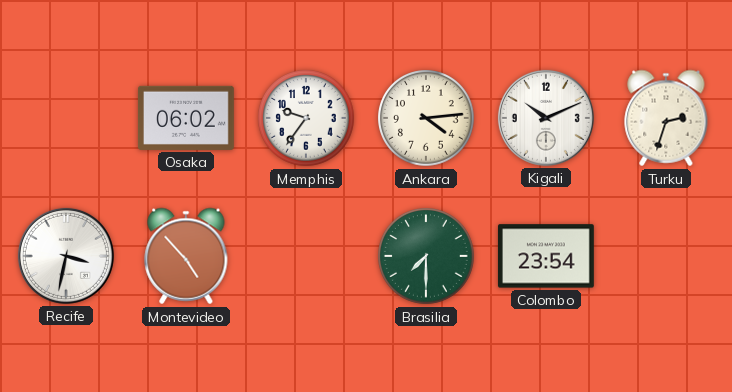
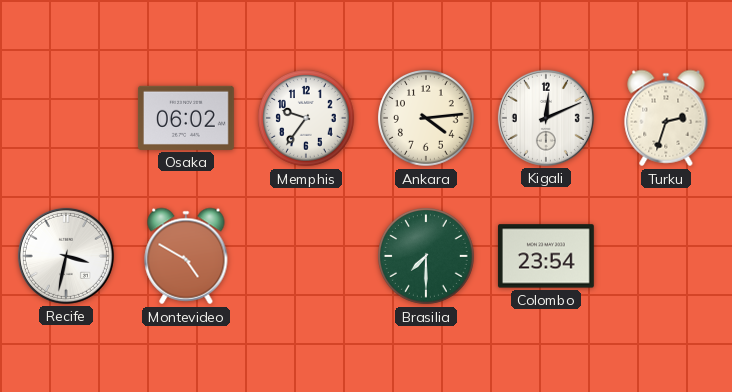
Kigali: 10:11 -> 12:11 (546, 118)
Montevideo: 4:53 -> 4:50 (186, 256)
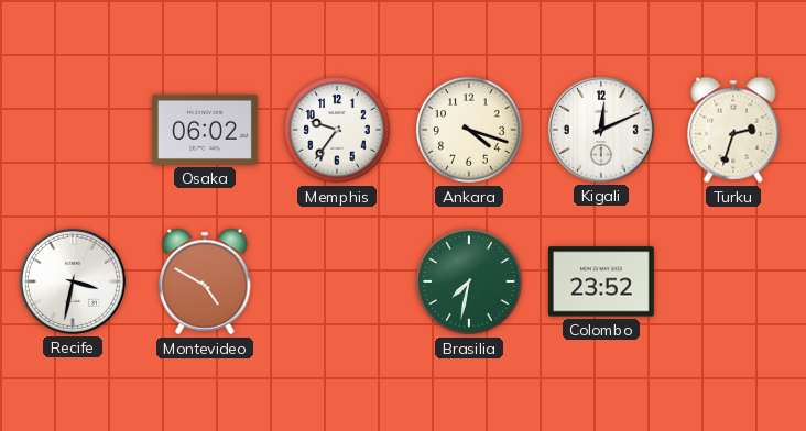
Ankara: 4:14 -> 4:18 (470, 131)
Brasilia: 7:30 -> 7:32 (470, 283)
Colombo: 23:54 -> 23:52 (601, 281)
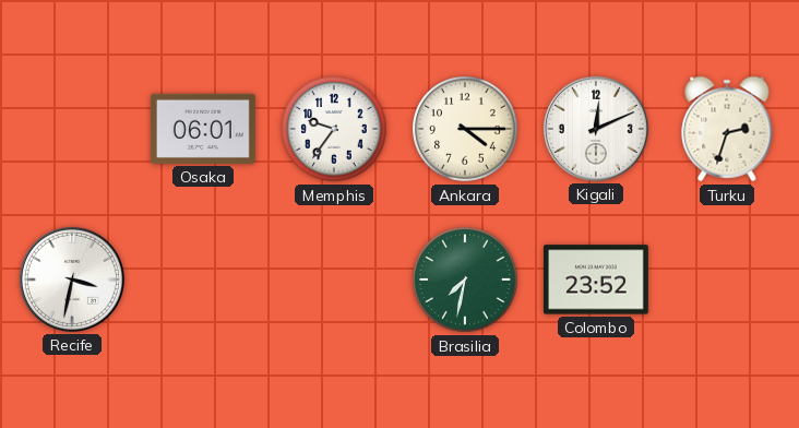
Osaka: 06:02 -> 06:01 (203, 129)
Ankara: 4:18 -> 4:15 (466, 130)
Montevideo: 4:50 -> none (205, 281)
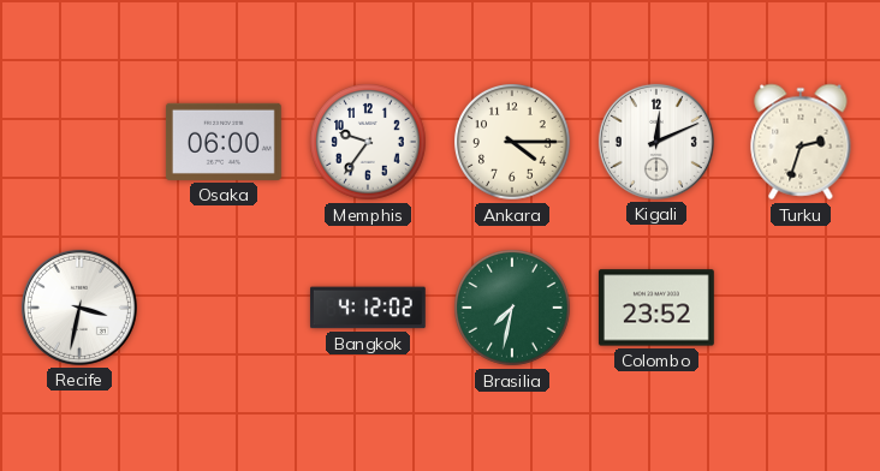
Osaka: 06:01 -> 06:00 (224, 142)
Bangkok: none -> 4:12 (368, 308)
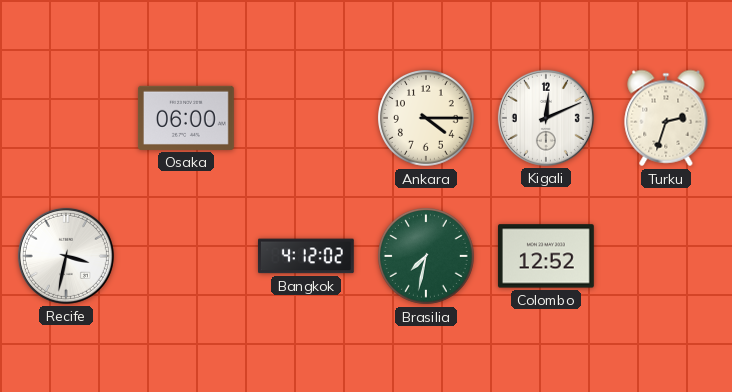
Memphis: 9:36 -> none (369, 143)
Colombo: 23:52 -> 12:52 (546, 256)
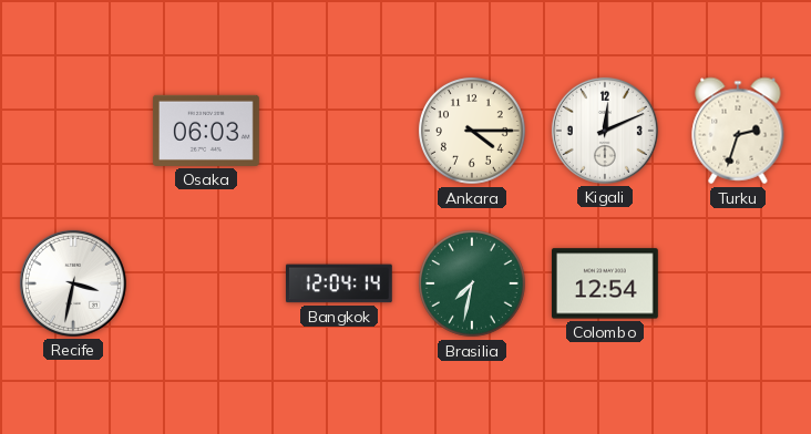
Osaka: 06:00 -> 06:03 (206, 131)
Bangkok: 4:12 -> 12:04 (339, 283)
Colombo: 12:52 -> 12:54 (605, 283)
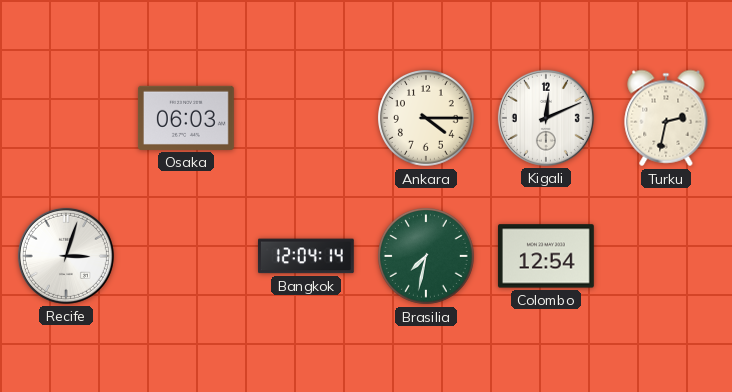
Turku: 2:33 -> 2:32 (666, 118)
Recife: 3:32 -> 3:03 (66, 256)
